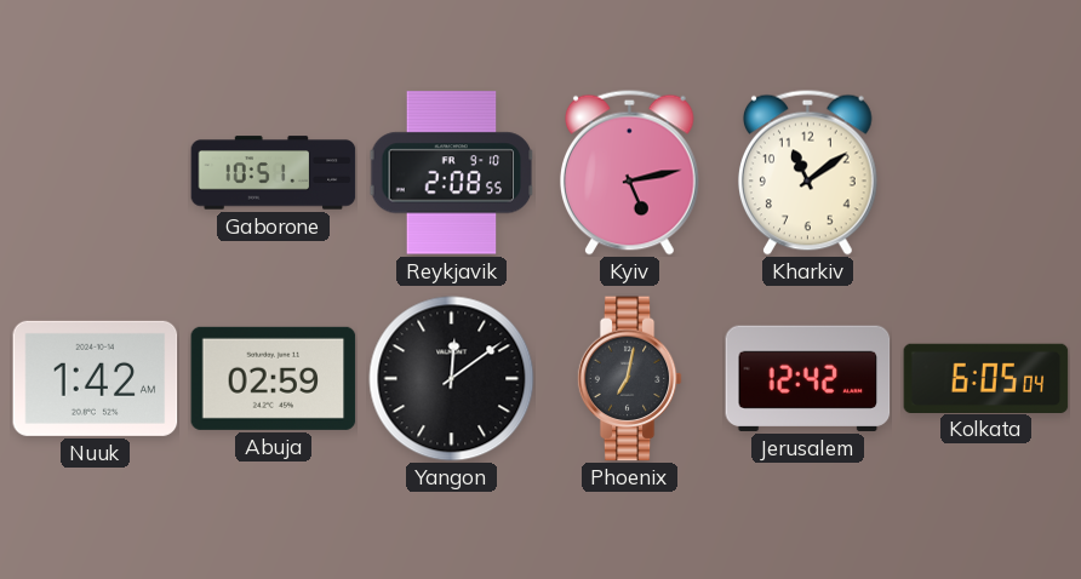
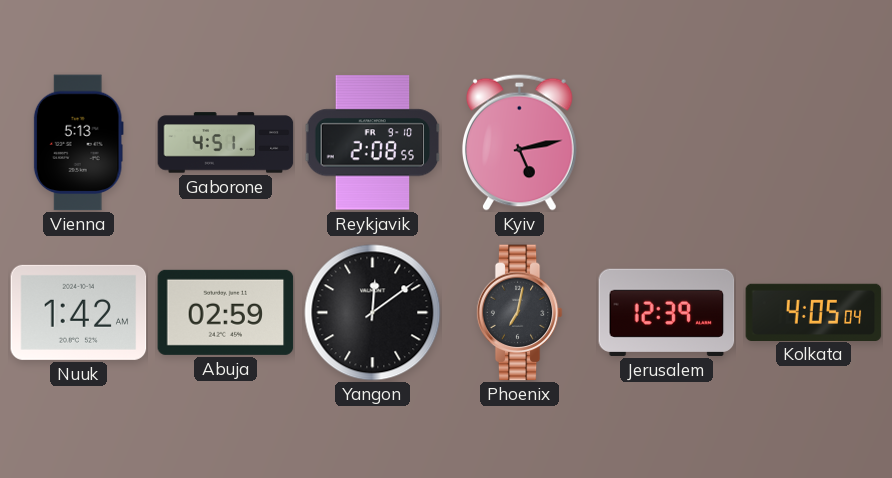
Vienna: none -> 5:13 (78, 143)
Gaborone: 10:51 -> 4:51 (226, 143)
Kharkiv: 11:09 -> none (807, 172)
Jerusalem: 12:42 -> 12:39 (667, 312)
Kolkata: 6:05 -> 4:05 (814, 312)
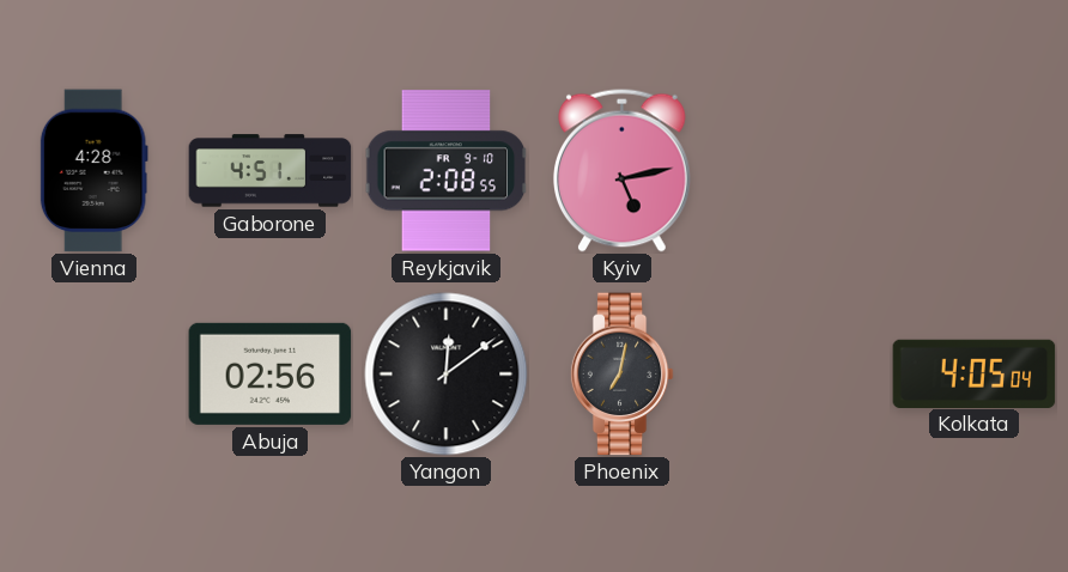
Vienna: 5:13 -> 4:28 (93, 171)
Nuuk: 1:42 -> none (79, 312)
Abuja: 02:59 -> 02:56 (271, 373)
Jerusalem: 12:39 -> none (667, 312)
